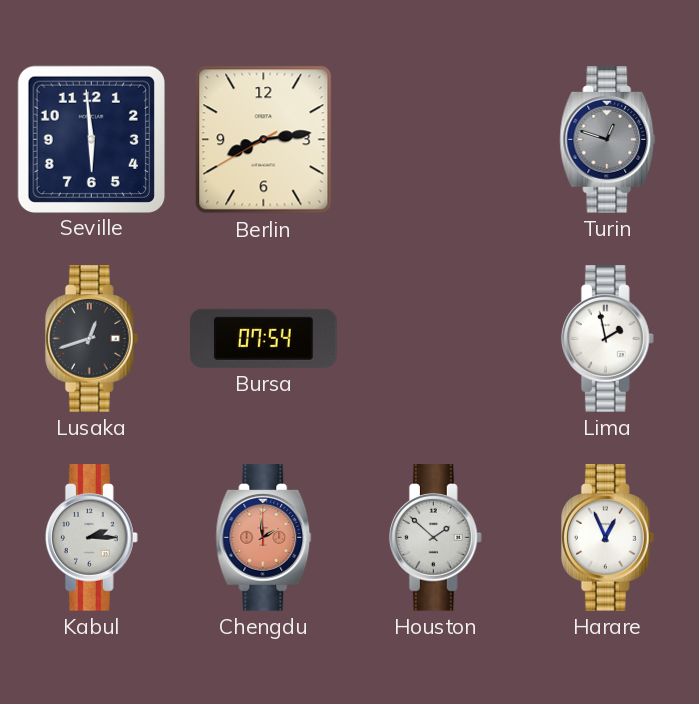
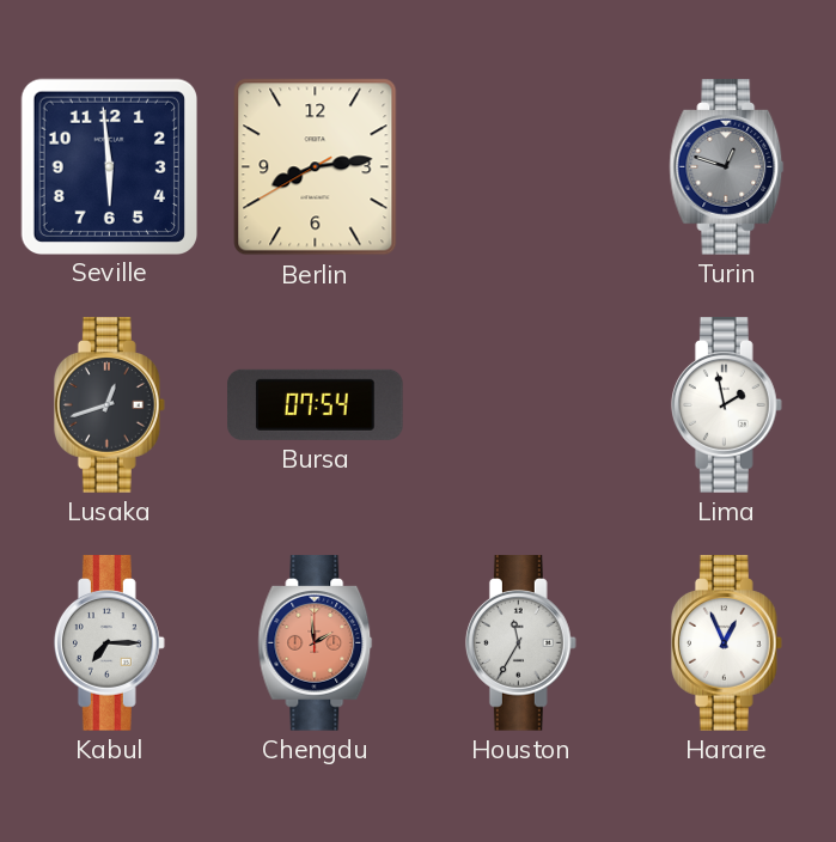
Kabul: 2:15 -> 7:15 (109, 643)
Houston: 1:52 -> 11:35 (520, 643)
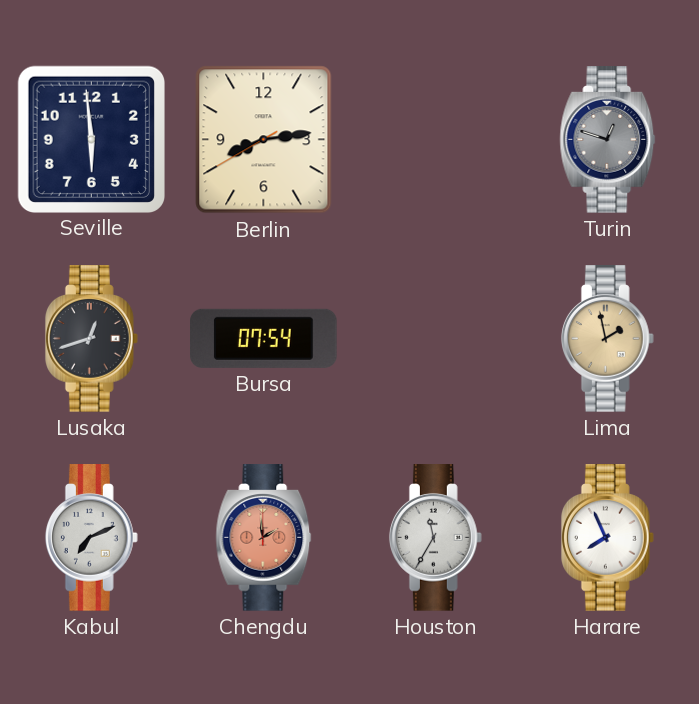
Lima dial: white -> champagne (607, 339)
Kabul: 7:15 -> 7:11 (91, 538)
Harare: 12:56 -> 7:56 (607, 538)
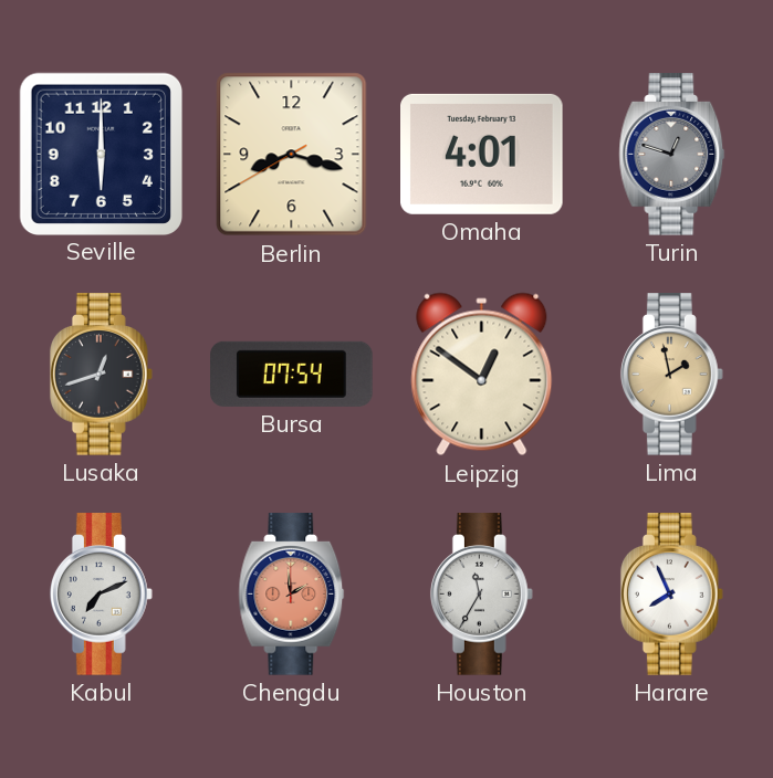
Seville: 5:59 -> 6:00 (101, 154)
Berlin: 8:13 -> 8:17 (292, 155)
Omaha: none -> 4:01 (482, 154)
Leipzig: none -> 12:51 (482, 375)
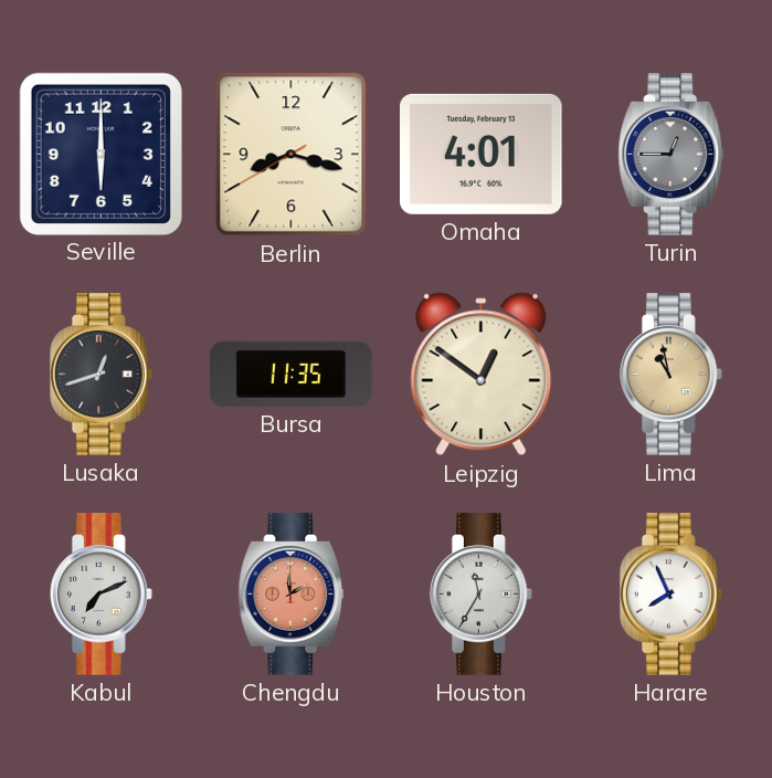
Turin: 12:48 -> 12:45 (671, 155)
Bursa: 07:54 -> 11:35 (292, 374)
Lima: 1:58 -> 10:58 (670, 375)
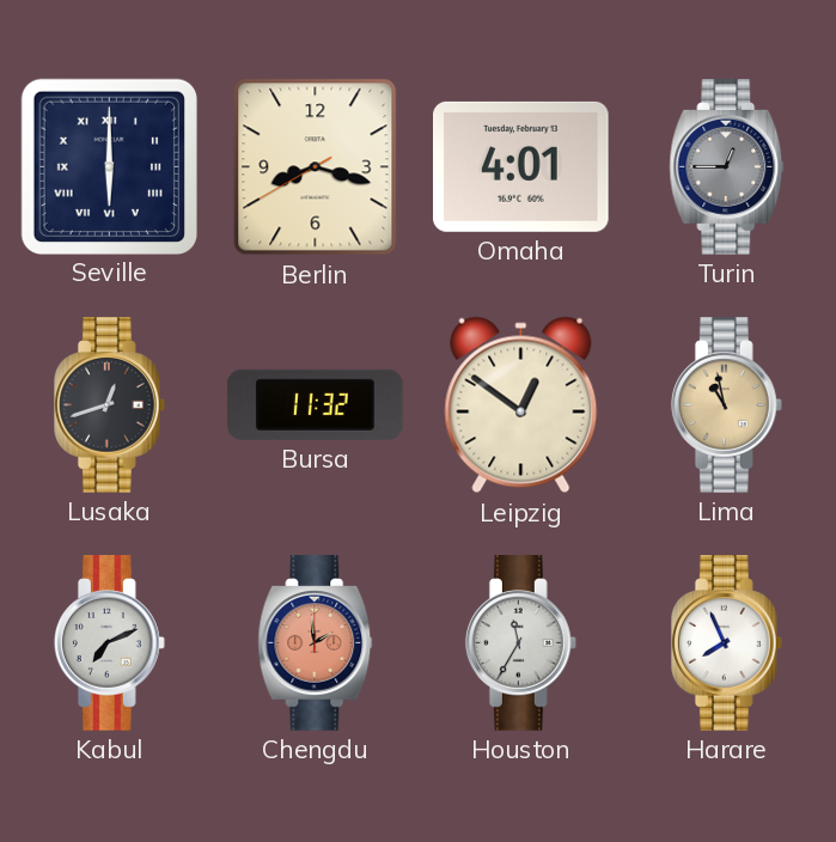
Seville numerals: Arabic -> Roman (109, 166)
Bursa: 11:35 -> 11:32 (316, 404)
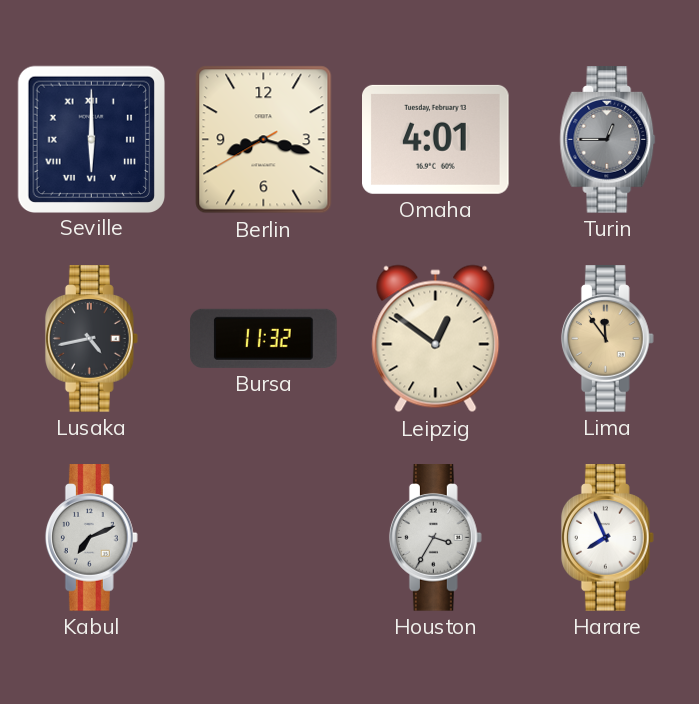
Lusaka: 12:42 -> 4:43 (91, 339)
Lima: 10:58 -> 11:54 (607, 339)
Chengdu: 1:59 -> none (316, 643)
Houston: 11:35 -> 3:35 (435, 538)
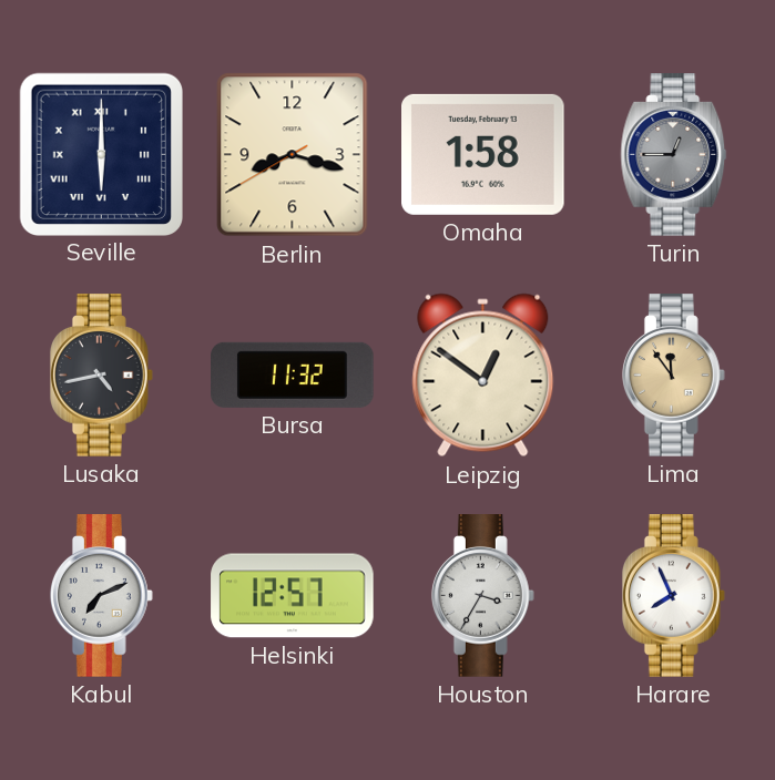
Omaha: 4:01 -> 1:58 (483, 154)
Helsinki: none -> 12:57 (293, 596)
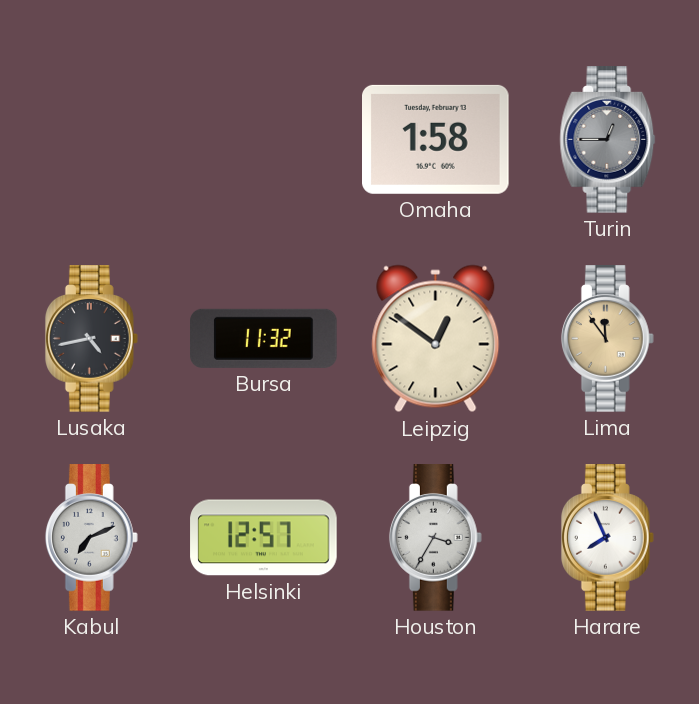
Seville: 6:00 -> none (101, 154)
Berlin: 8:17 -> none (293, 155)
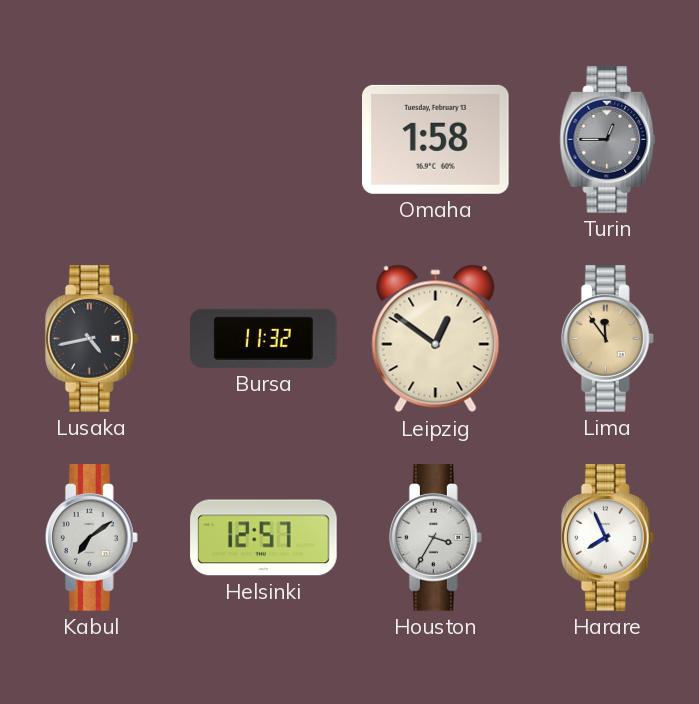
Kabul: 7:11 -> 7:09 (91, 538)
